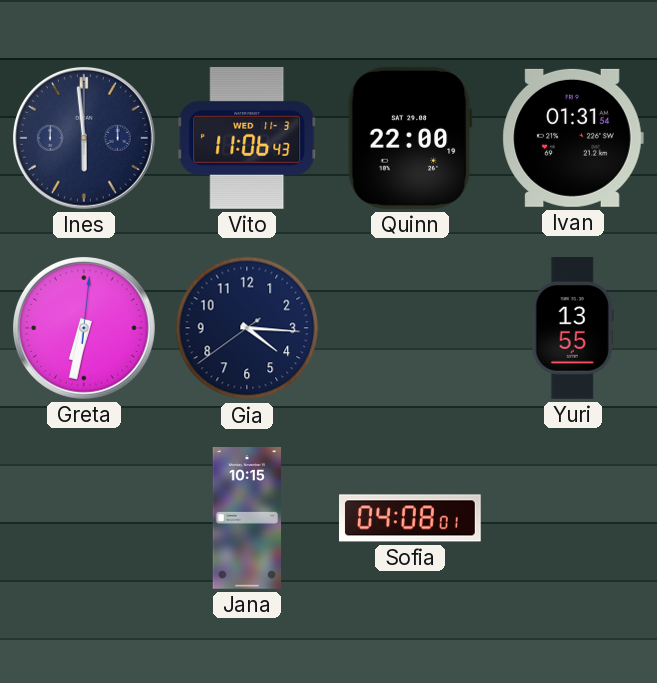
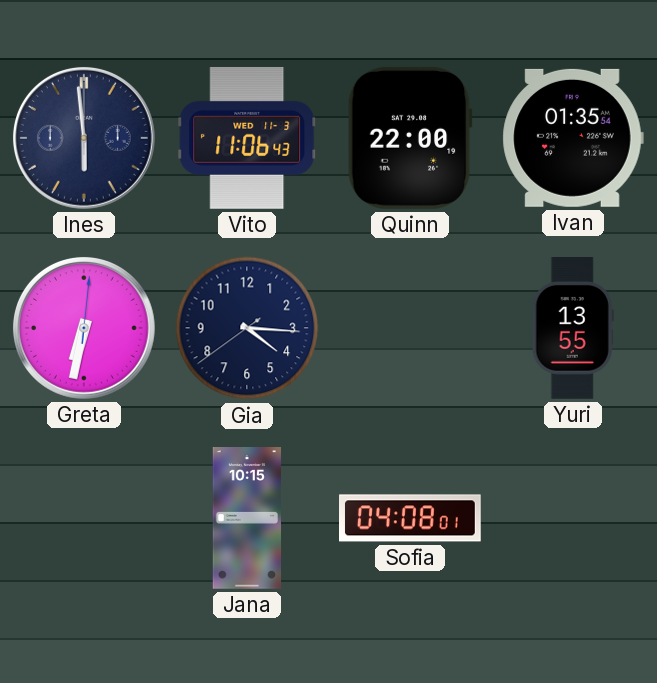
Ivan: 01:31 -> 01:35 (573, 138)
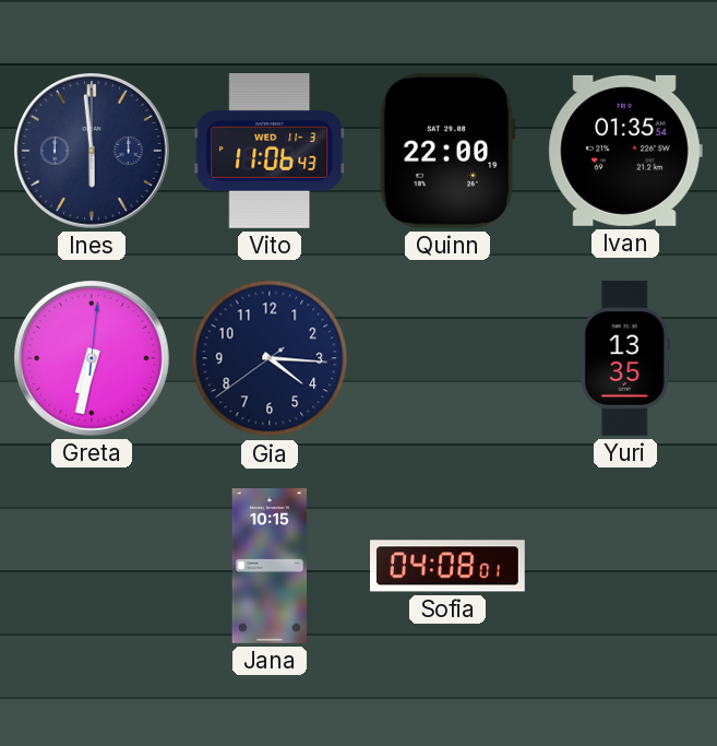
Yuri: 13:55 -> 13:35 (625, 359)
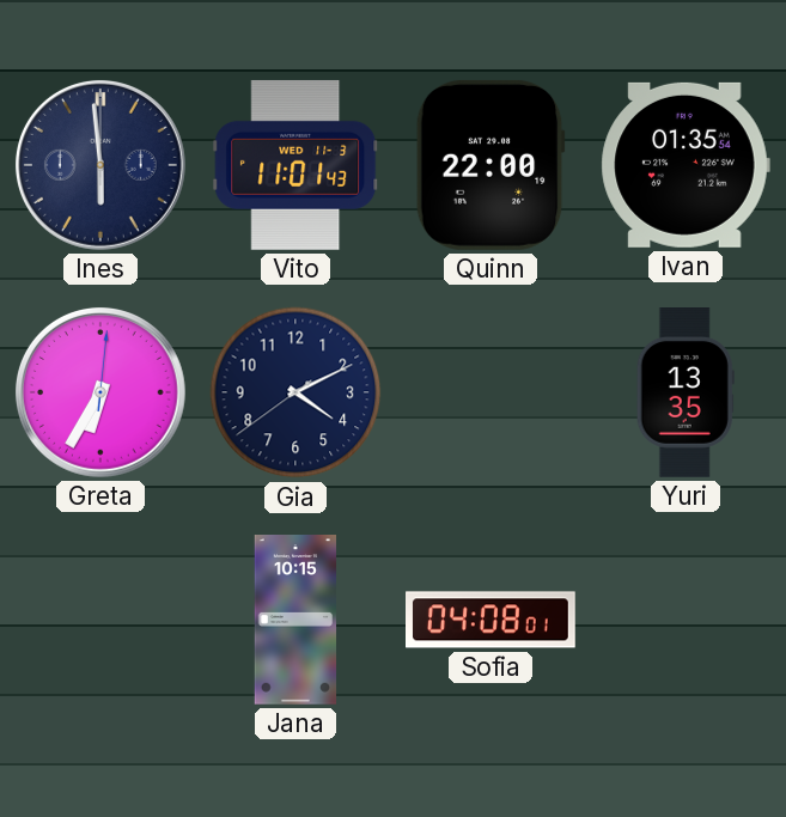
Vito: 11:06 -> 11:01 (295, 165)
Greta: 6:32 -> 6:35 (100, 392)
Gia: 4:15 -> 4:10 (295, 392)
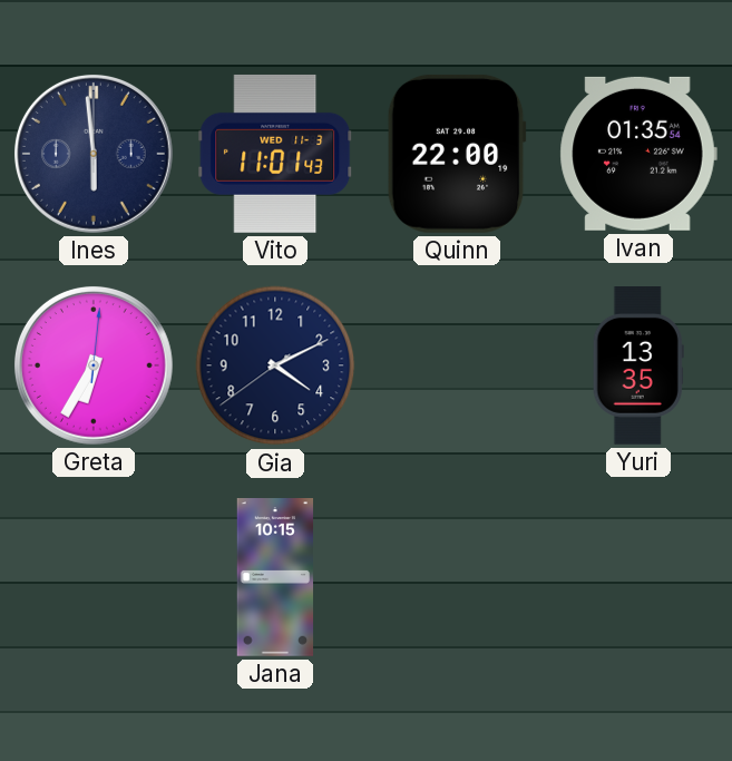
Sofia: 04:08 -> none (492, 620)
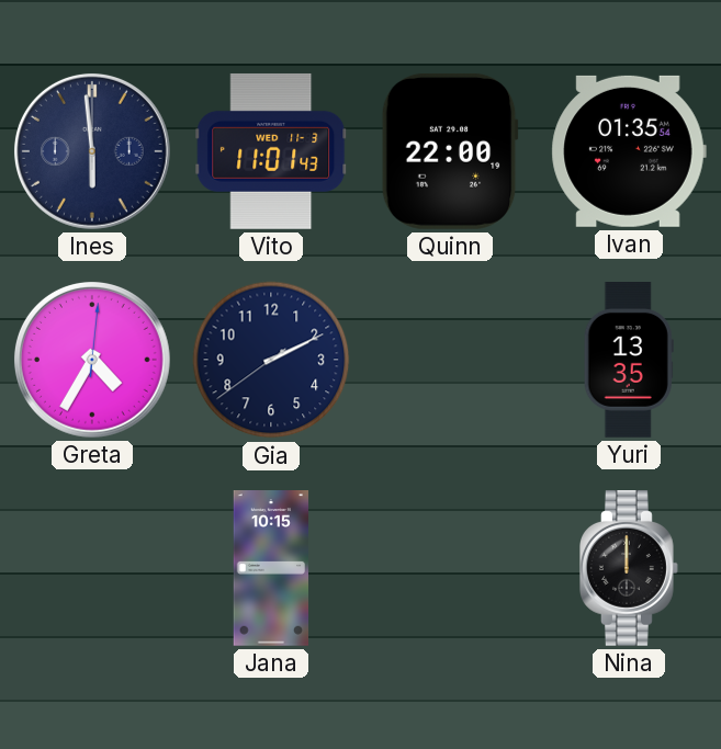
Greta: 6:35 -> 4:35 (92, 360)
Gia: 4:10 -> 2:10 (271, 360)
Nina: none -> 12:00 (630, 569)
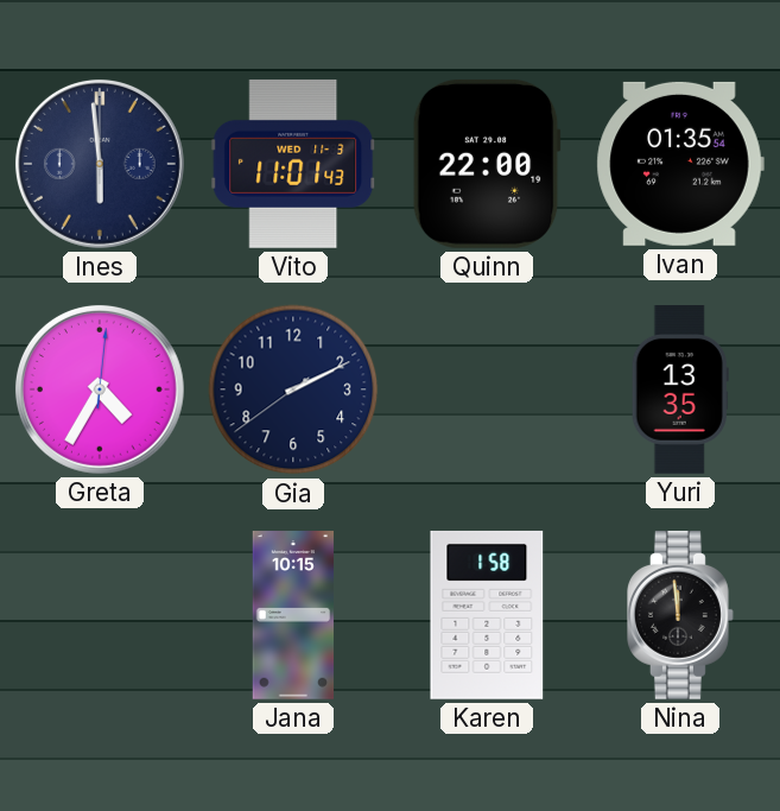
Karen: none -> 1:58 (487, 615)
Nina: 12:00 -> 11:59 (681, 616)
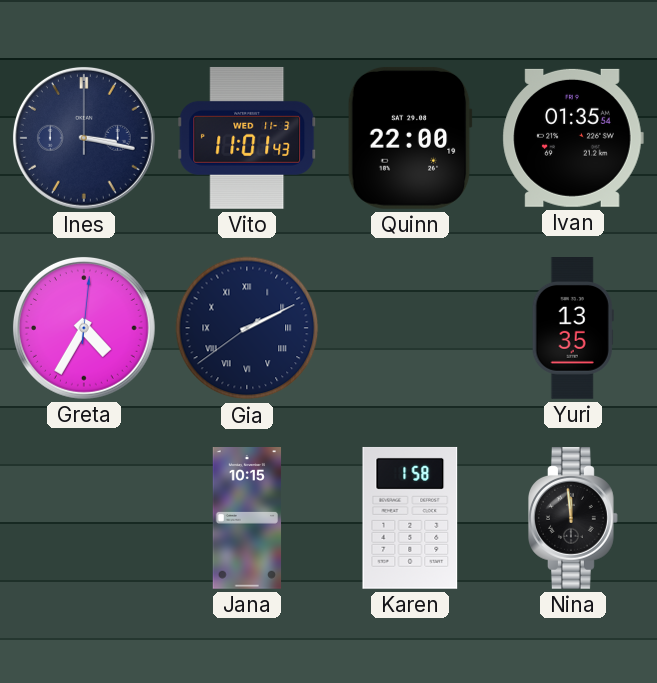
Ines: 5:59 -> 3:17 (84, 138)
Gia numerals: Arabic -> Roman (247, 328)
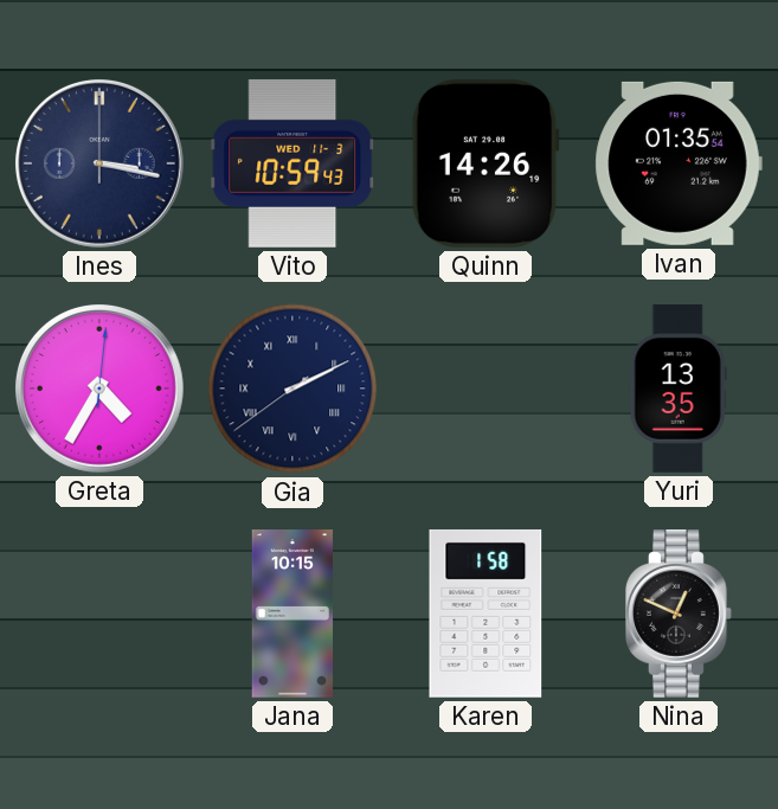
Vito: 11:01 -> 10:59 (292, 163)
Quinn: 22:00 -> 14:26 (486, 163)
Nina: 11:59 -> 12:49 (680, 615)
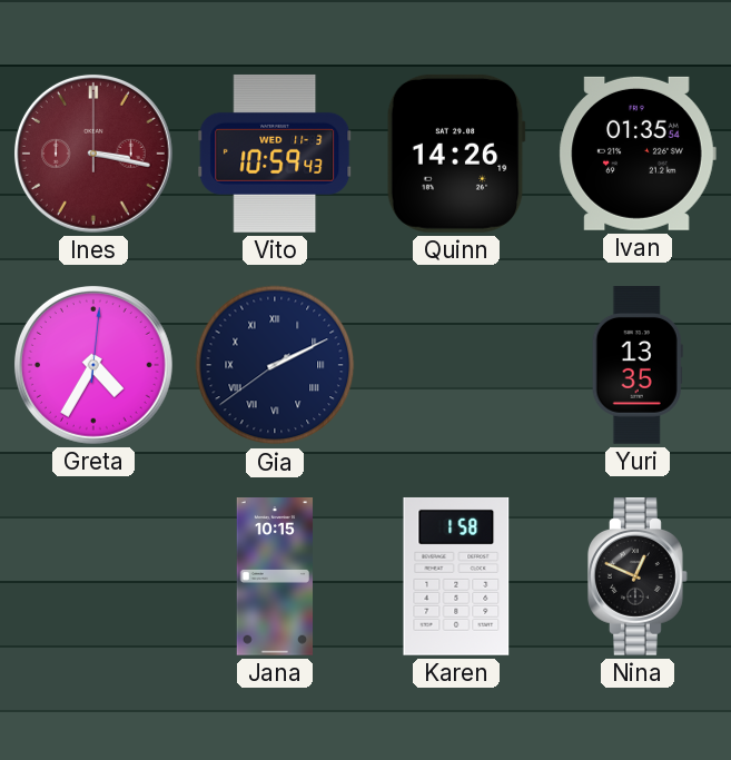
Ines dial: navy -> burgundy (93, 154)
